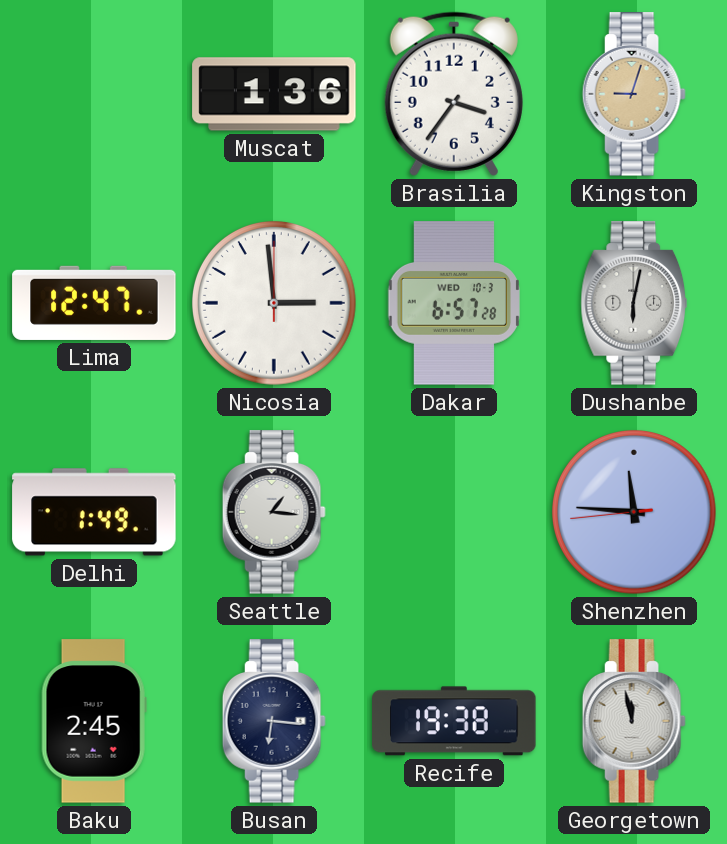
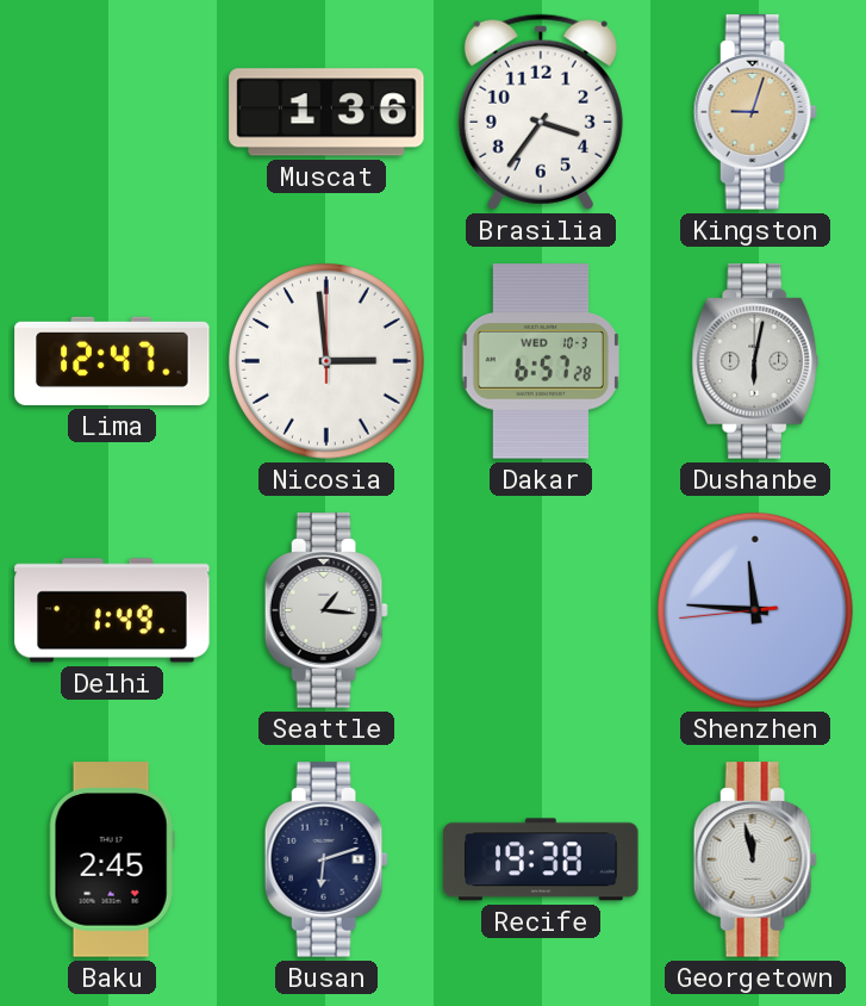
Busan: 6:16 -> 6:12 (326, 859)
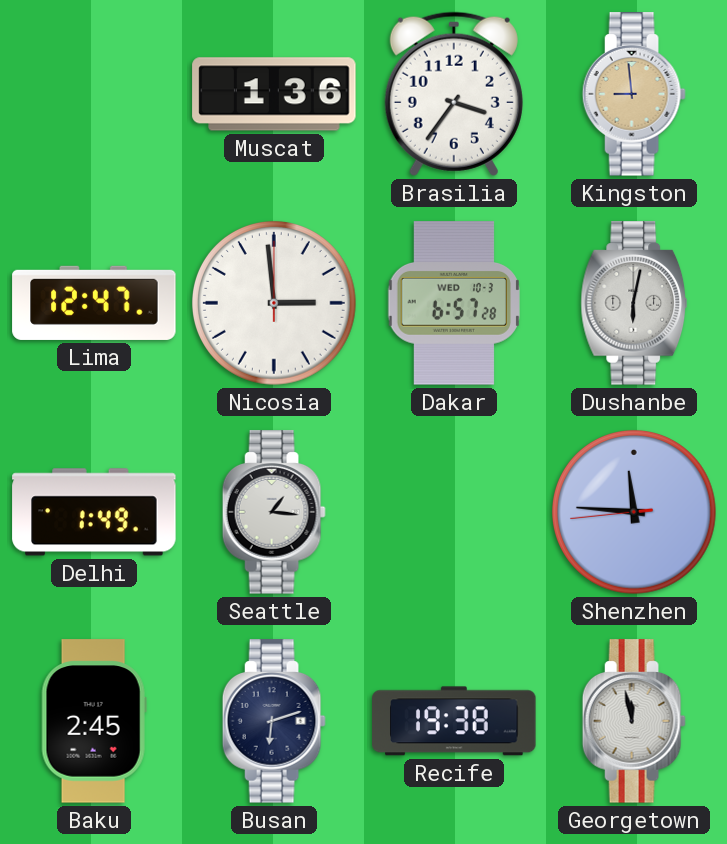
Kingston: 9:03 -> 8:59 (634, 94)
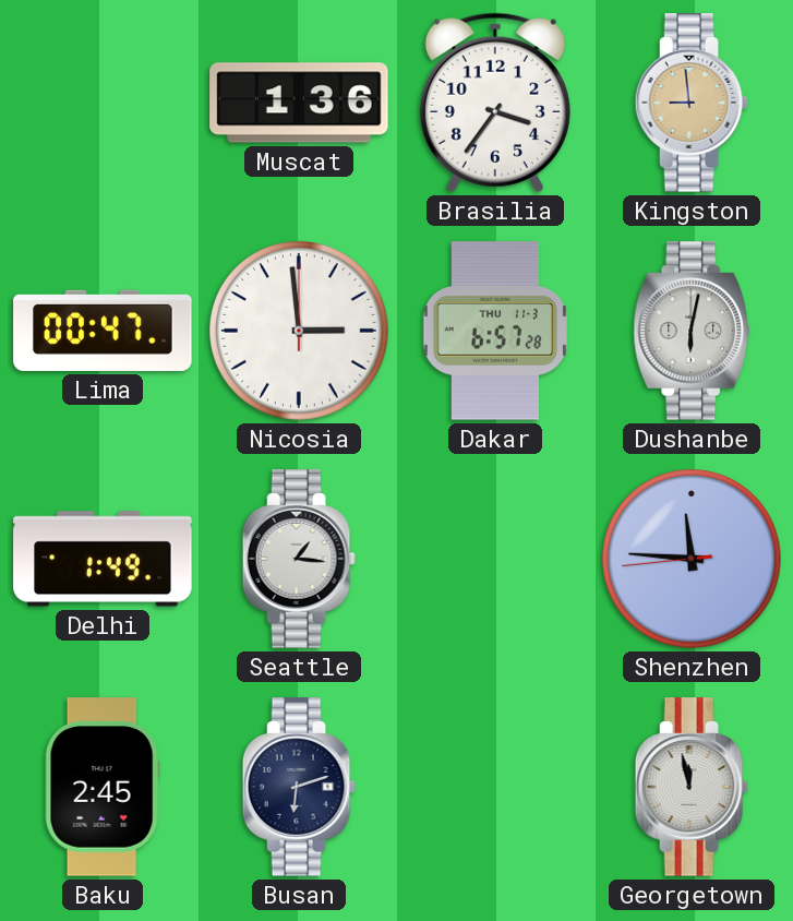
Lima: 12:47 -> 00:47 (103, 331)
Dakar date: WED 10-3 -> THU 11-3 (494, 331)
Recife: 19:38 -> none (454, 721)
